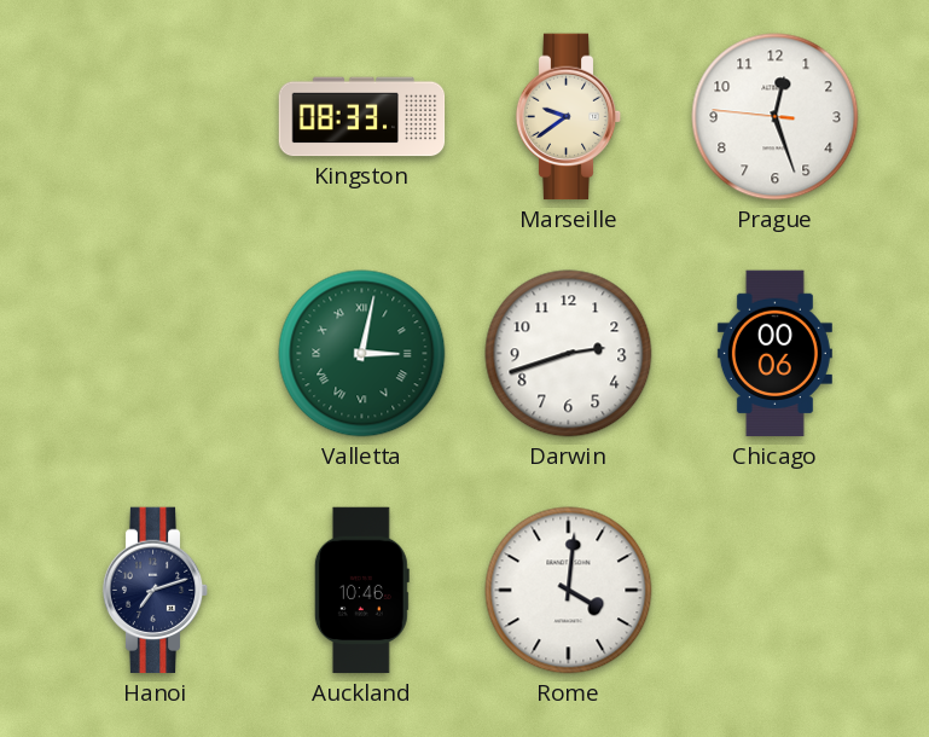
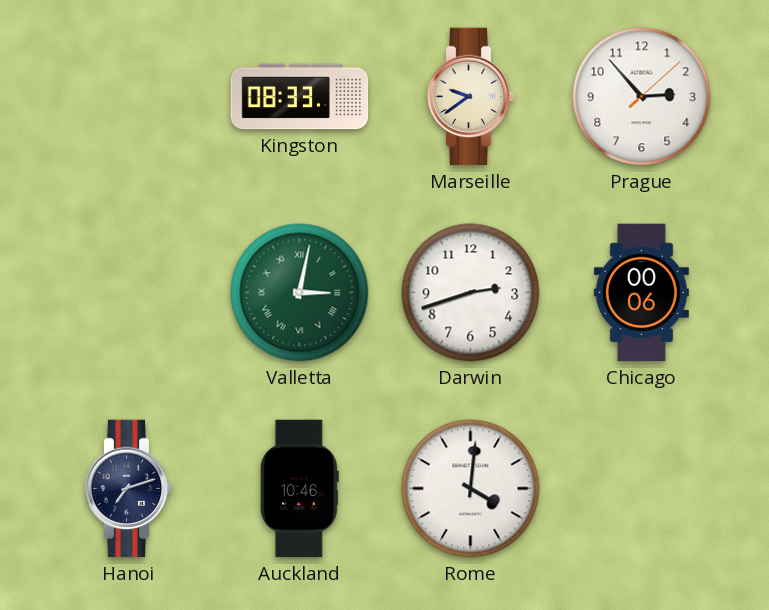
Prague: 12:26 -> 2:53 (642, 97)
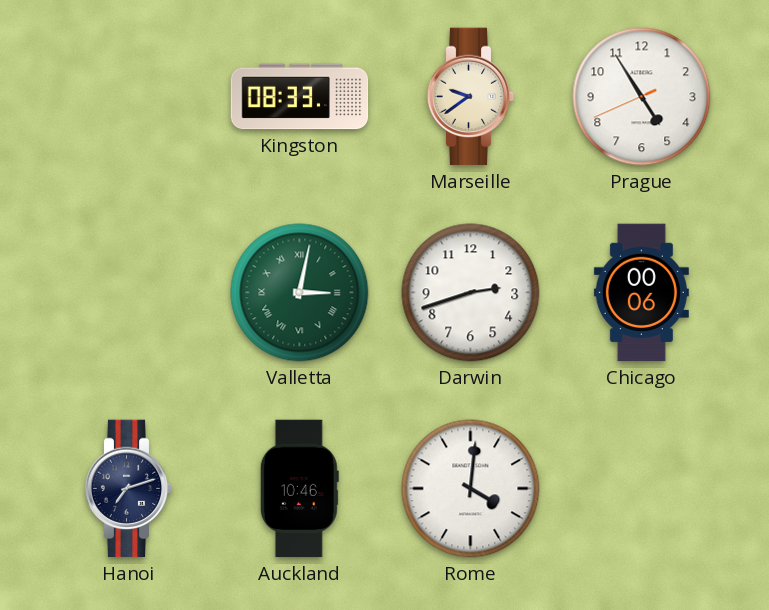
Prague: 2:53 -> 4:54 (642, 97)
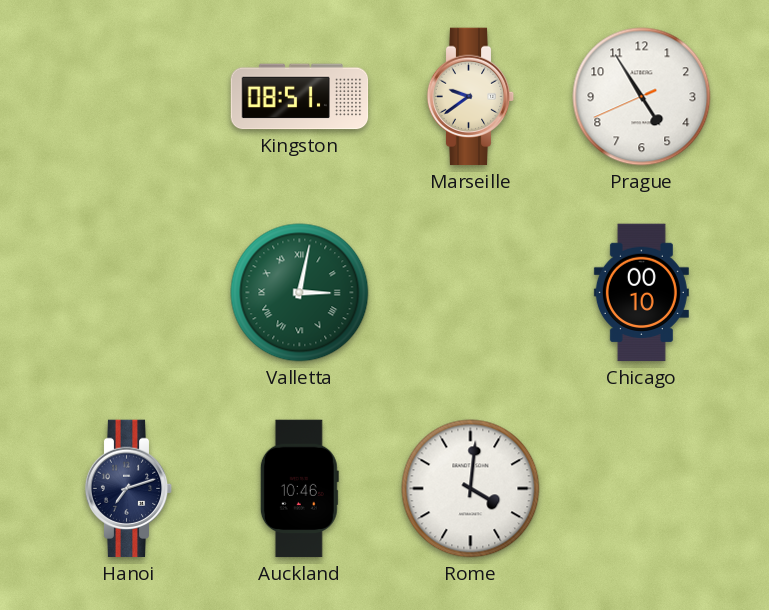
Kingston: 08:33 -> 08:51 (300, 97)
Darwin: 2:42 -> none (471, 293)
Chicago: 00:06 -> 00:10 (641, 293)
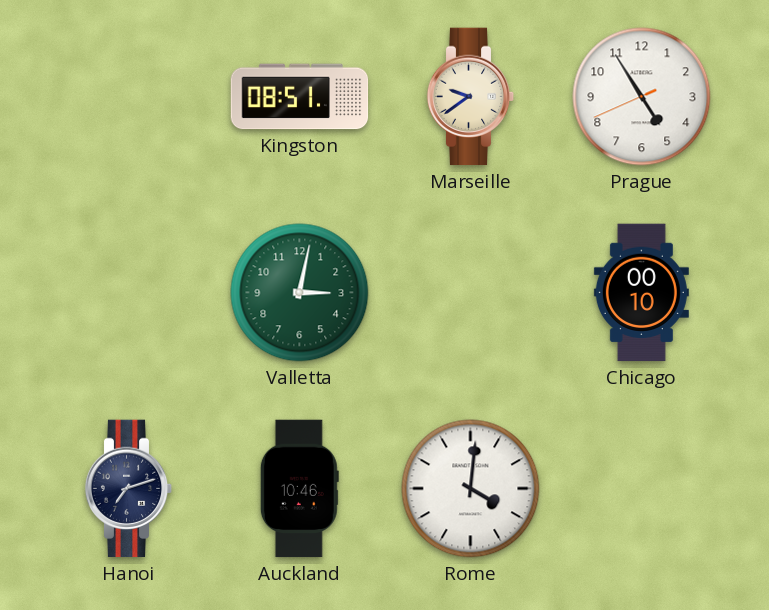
Valletta numerals: Roman -> Arabic (300, 293)
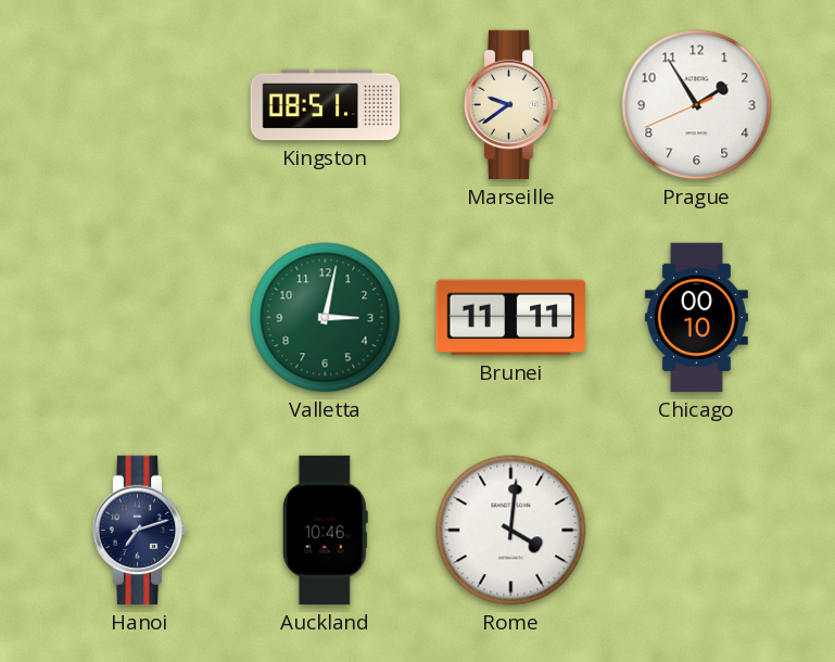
Prague: 4:54 -> 1:54 (697, 105)
Brunei: none -> 11:11 (511, 318)
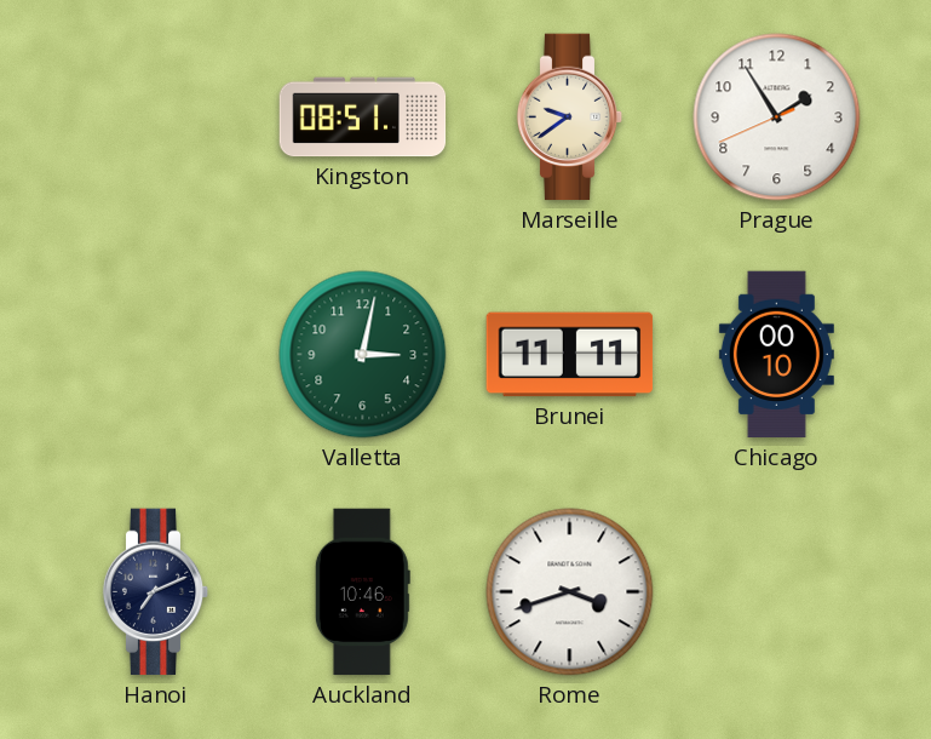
Hanoi: 7:12 -> 7:11 (156, 592)
Rome: 4:01 -> 3:42 (570, 592)
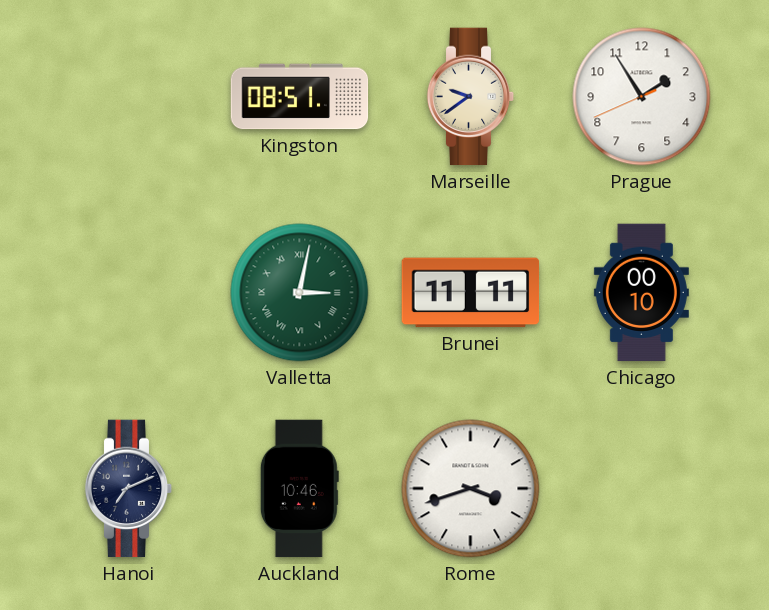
Valletta numerals: Arabic -> Roman (300, 293)
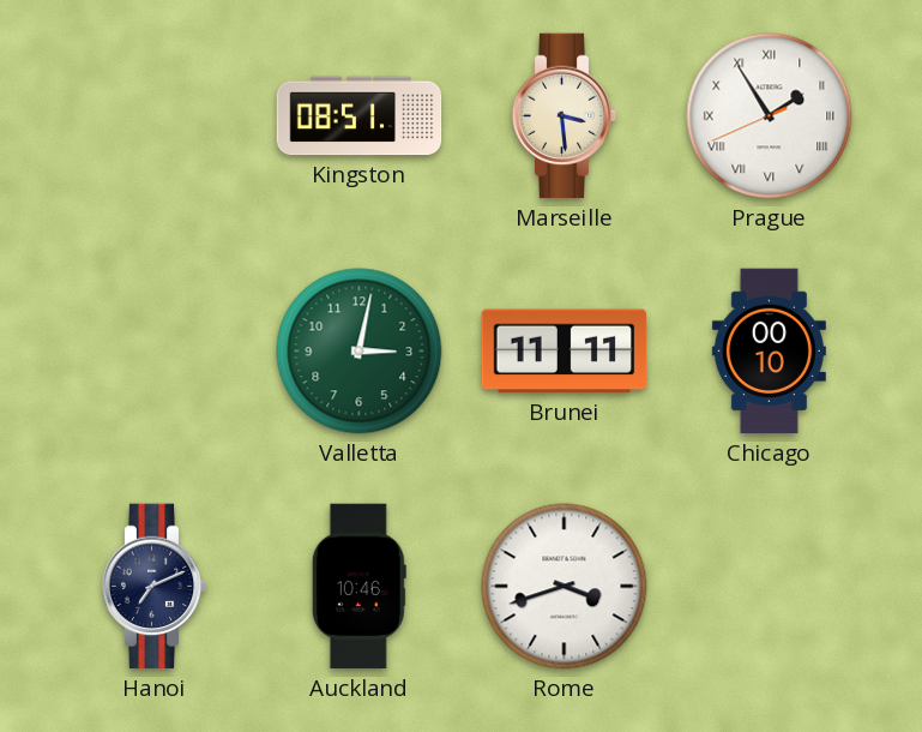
Marseille: 9:39 -> 3:29 (565, 116)
Prague numerals: Arabic -> Roman (770, 116)
Valletta numerals: Roman -> Arabic (360, 352)
